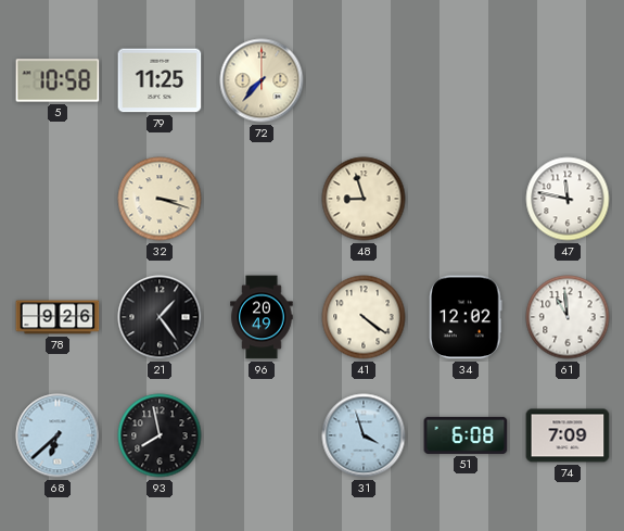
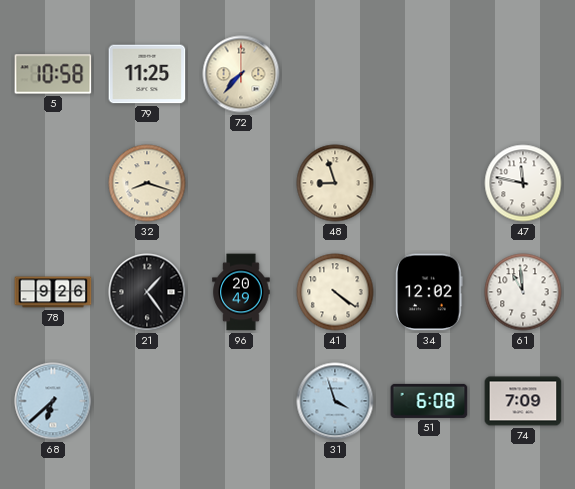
32: 3:18 -> 8:18 (147, 183)
93: 7:58 -> none (160, 435)
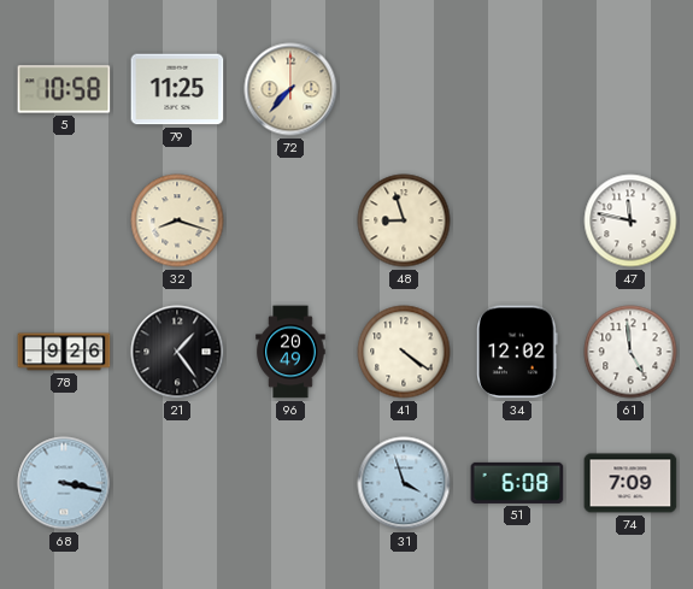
61: 10:59 -> 4:59 (630, 352)
68: 6:38 -> 3:17 (64, 483)
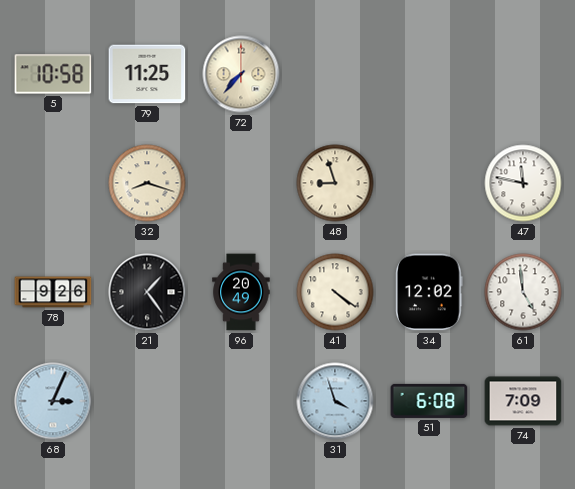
68: 3:17 -> 3:04 (53, 401)
